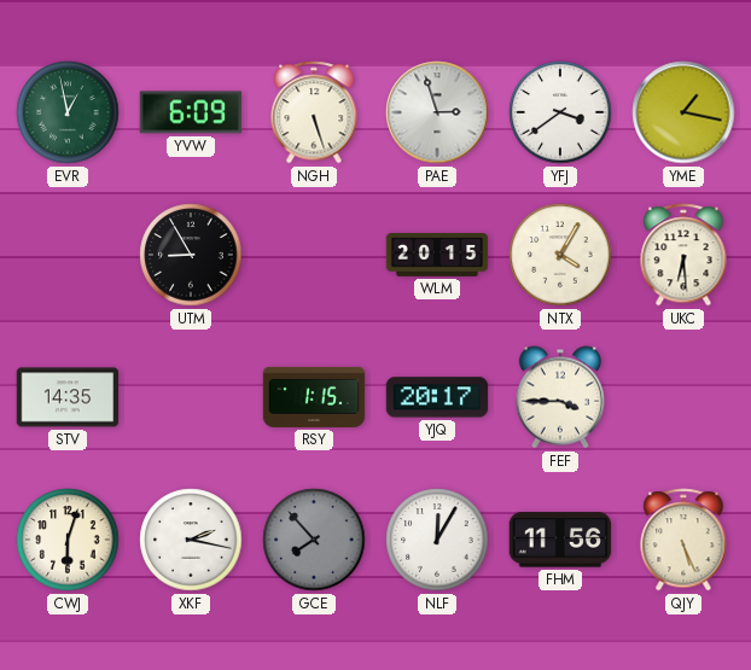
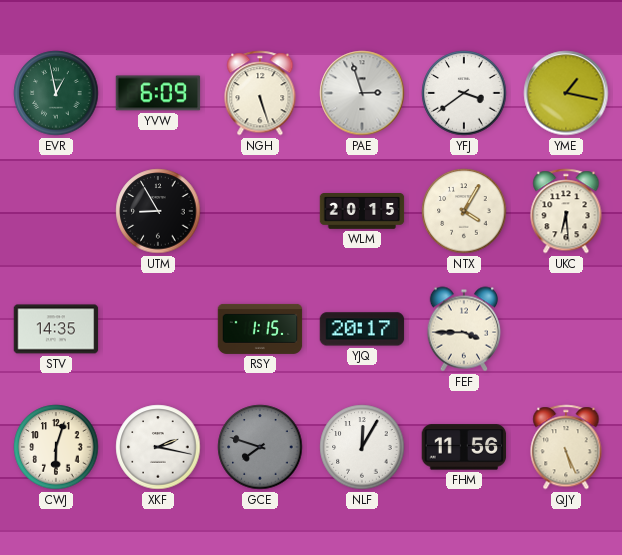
GCE: 7:53 -> 7:48 (260, 447)
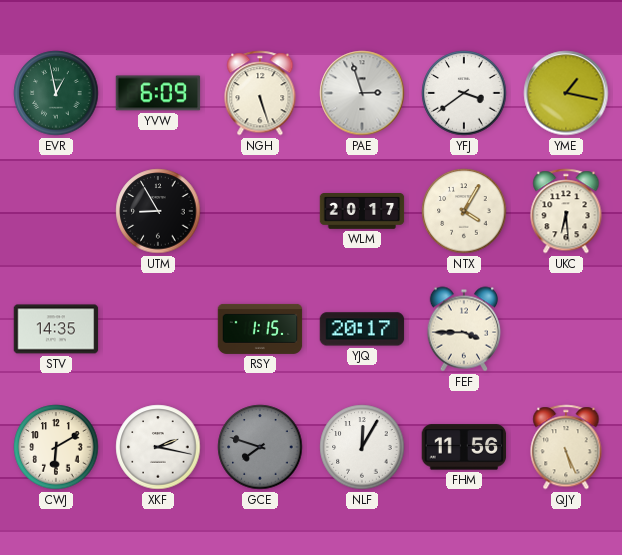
WLM: 20:15 -> 20:17 (362, 212)
CWJ: 6:03 -> 6:10 (56, 447)
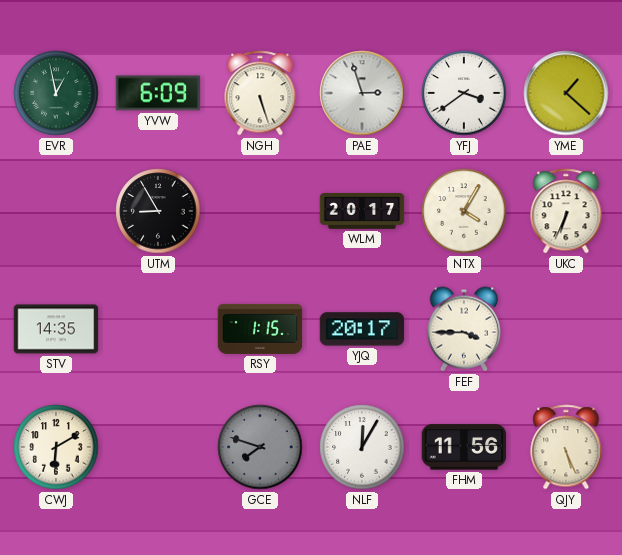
YME: 1:17 -> 1:22 (566, 93)
UKC: 6:29 -> 6:34 (566, 211)
XKF: 2:17 -> none (158, 447)
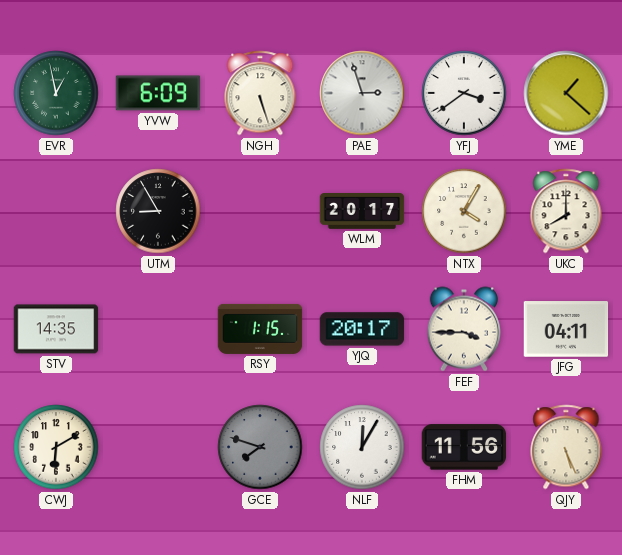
UKC: 6:34 -> 8:00 (566, 211)
JFG: none -> 04:11 (566, 329)
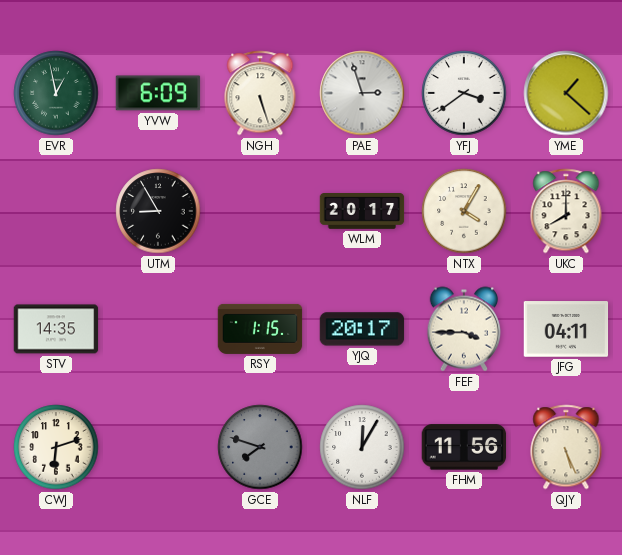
CWJ: 6:10 -> 6:12 (56, 447)
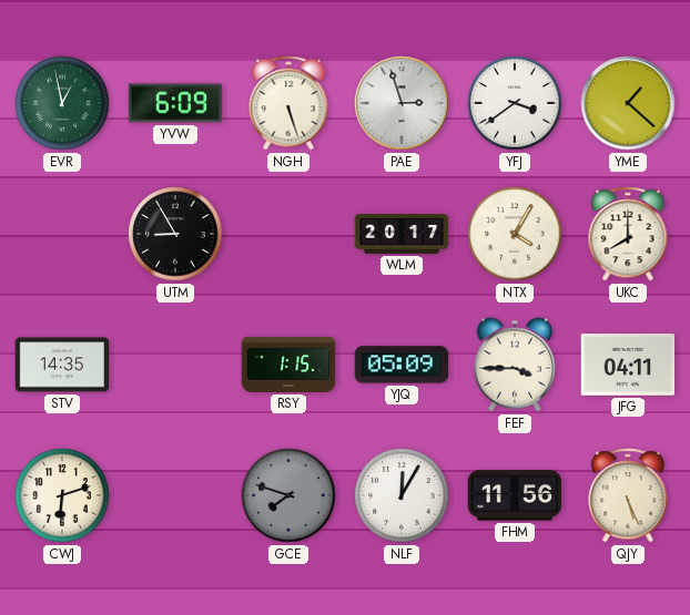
YJQ: 20:17 -> 05:09 (402, 365)
